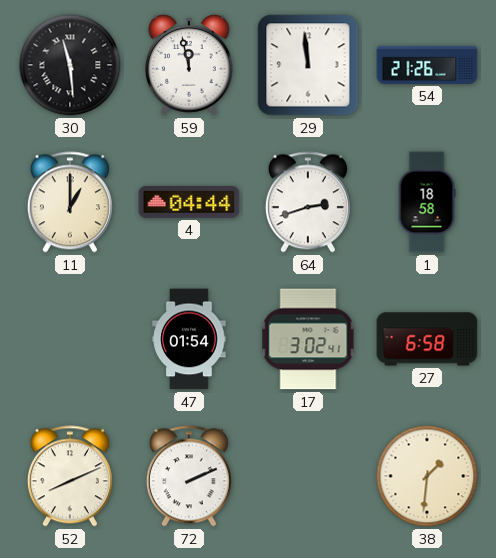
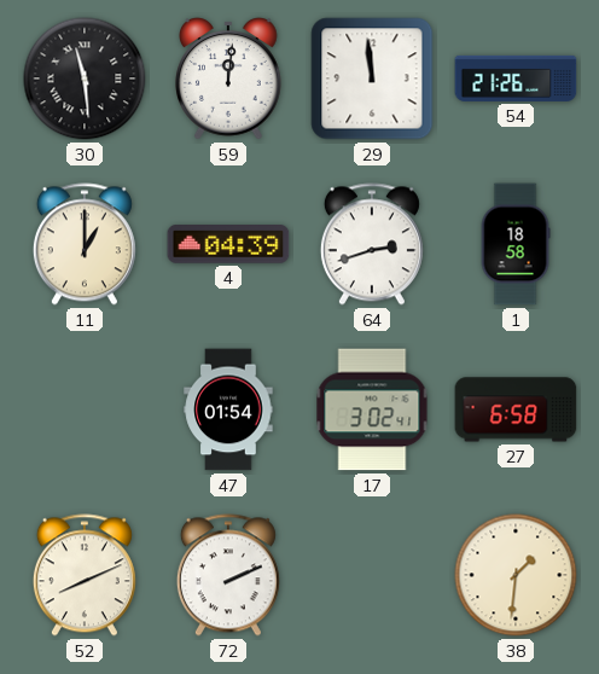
59: 11:58 -> 12:01 (229, 79)
4: 04:44 -> 04:39 (228, 244)
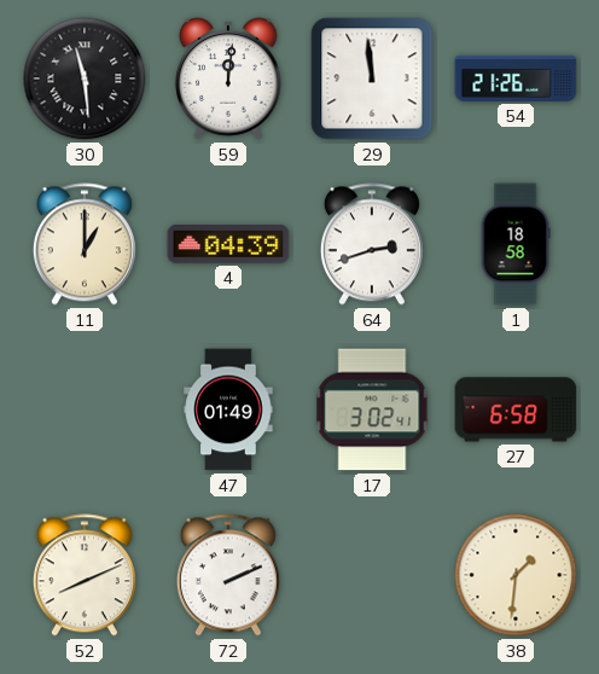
47: 01:54 -> 01:49 (228, 409)
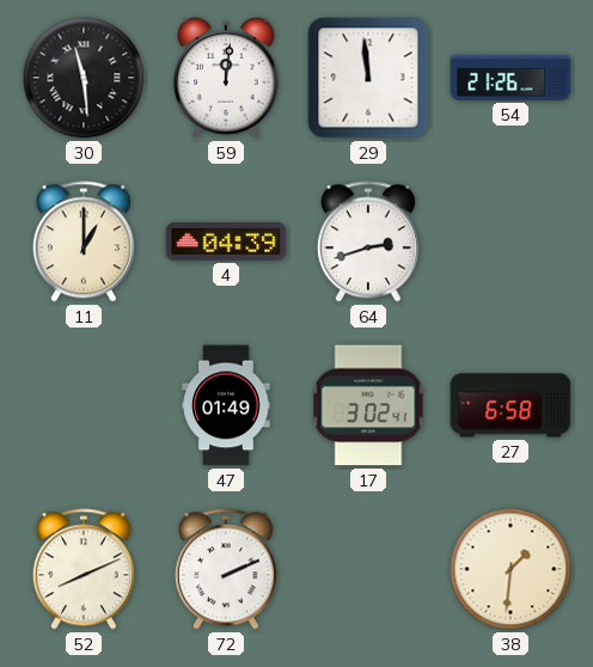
1: 18:58 -> none (516, 244)
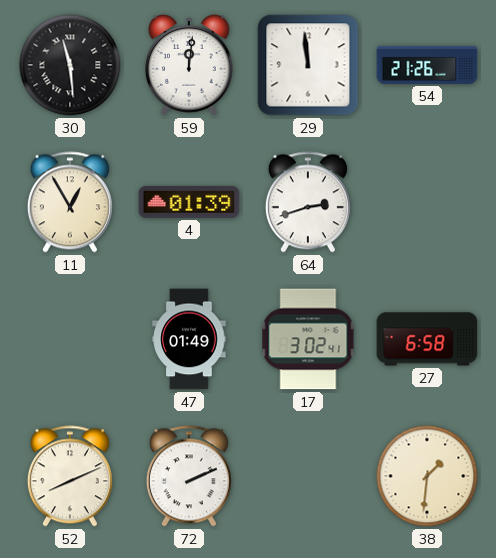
11: 1:00 -> 12:55 (70, 202)
4: 04:39 -> 01:39 (189, 202)
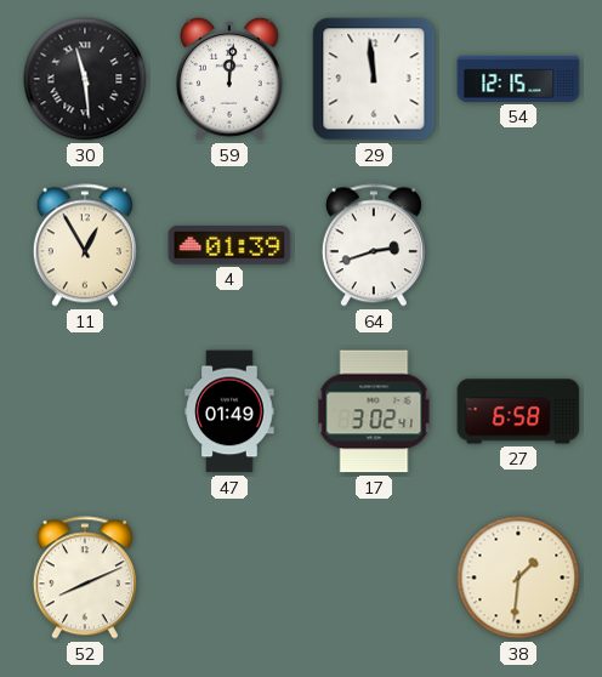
54: 21:26 -> 12:15 (518, 79)
72: 2:11 -> none (189, 476)
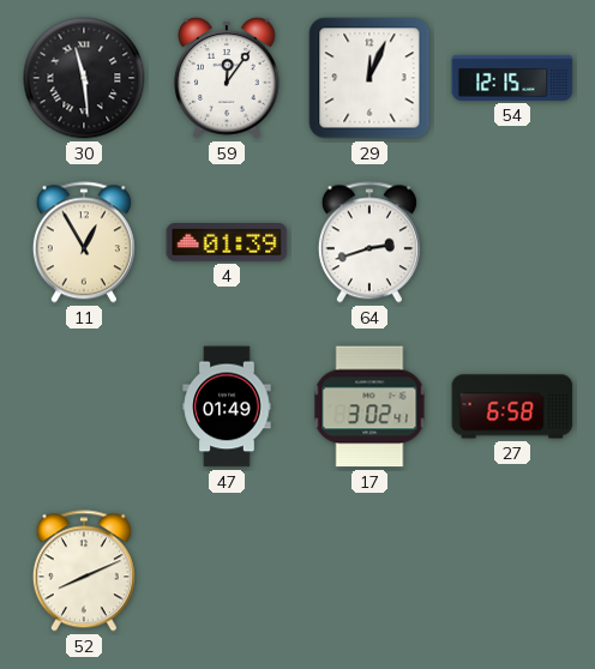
59: 12:01 -> 12:06 (228, 78)
29: 11:59 -> 12:04 (369, 78)
38: 1:31 -> none (518, 578)
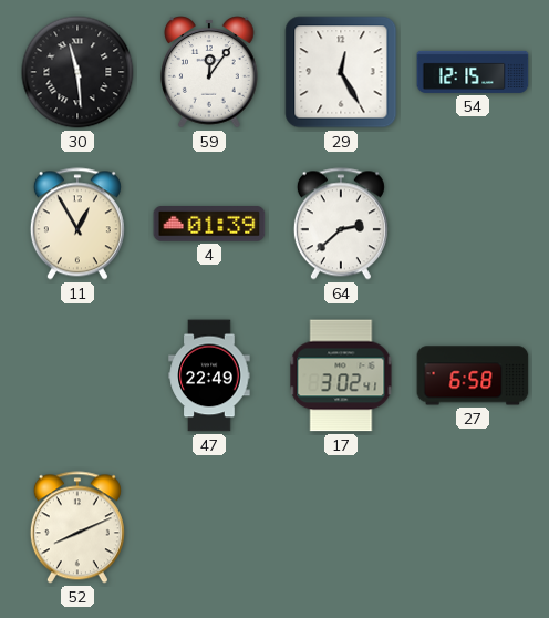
29: 12:04 -> 12:25 (341, 72)
64: 2:42 -> 2:38 (341, 224)
47: 01:49 -> 22:49 (209, 375)
